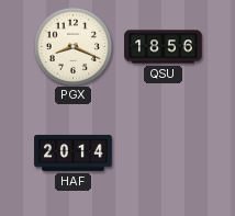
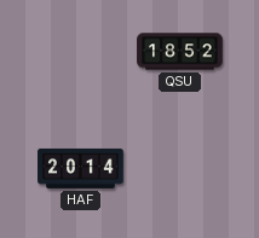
PGX: 8:19 -> none (72, 46)
QSU: 18:56 -> 18:52 (180, 52)
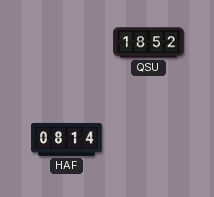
HAF: 20:14 -> 08:14 (67, 139)
